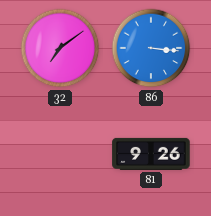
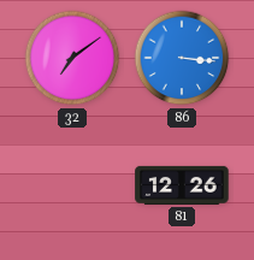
81: 9:26 -> 12:26 (182, 185)
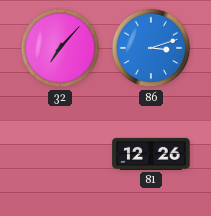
32: 7:09 -> 7:07 (60, 48)
86: 3:16 -> 3:12 (151, 48)
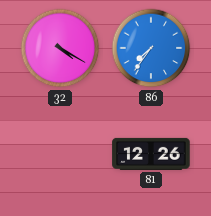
32: 7:07 -> 4:20 (60, 48)
86: 3:12 -> 7:36 (151, 48)
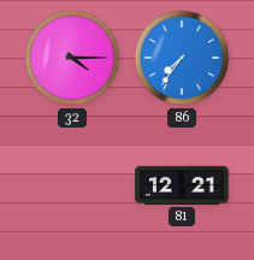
32: 4:20 -> 4:15 (72, 58)
81: 12:26 -> 12:21 (182, 185)
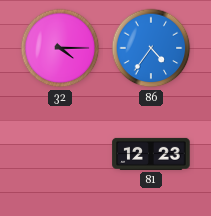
86: 7:36 -> 4:36 (151, 48)
81: 12:21 -> 12:23 (151, 154)
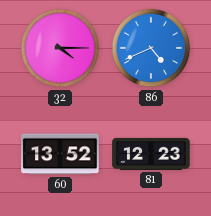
86: 4:36 -> 4:41 (151, 48)
60: none -> 13:52 (60, 154)
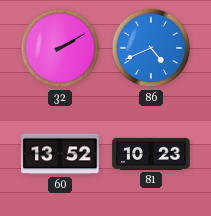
32: 4:15 -> 2:10 (60, 48)
81: 12:23 -> 10:23 (151, 154)
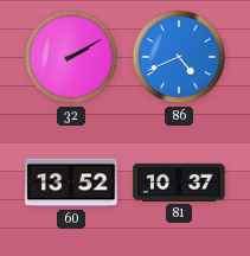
81: 10:23 -> 10:37 (179, 183)
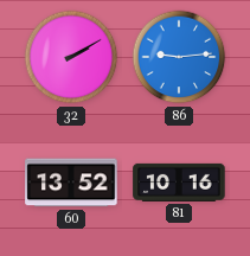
86: 4:41 -> 9:14 (179, 57)
81: 10:37 -> 10:16 (179, 183)
